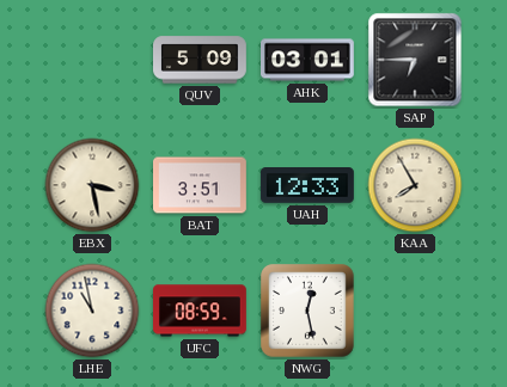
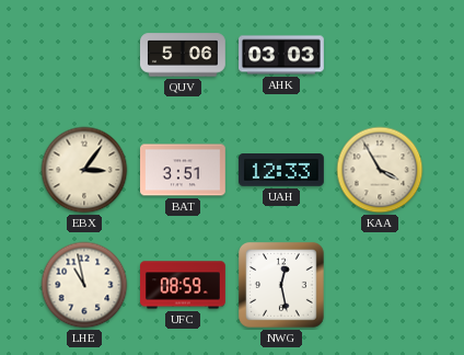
QUV: 5:09 -> 5:06 (184, 55)
AHK: 03:01 -> 03:03 (282, 55)
SAP: 6:45 -> none (415, 60)
EBX: 3:28 -> 3:06 (84, 170)
KAA: 7:55 -> 3:55 (380, 170)
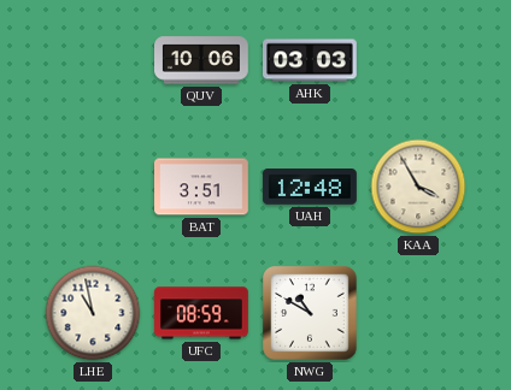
QUV: 5:06 -> 10:06 (202, 60)
EBX: 3:06 -> none (84, 170)
UAH: 12:33 -> 12:48 (310, 188)
NWG: 12:28 -> 10:50 (310, 313)
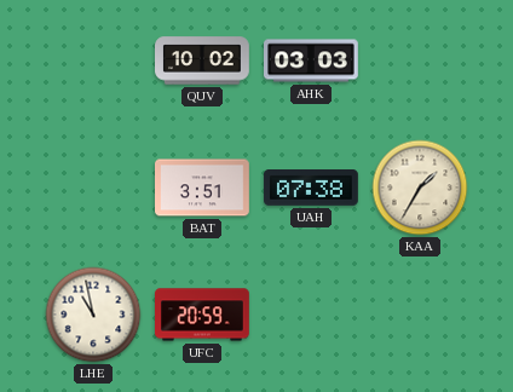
QUV: 10:06 -> 10:02 (203, 60)
UAH: 12:48 -> 07:38 (311, 189)
KAA: 3:55 -> 1:35 (420, 188)
UFC: 08:59 -> 20:59 (203, 315)
NWG: 10:50 -> none (310, 313)
